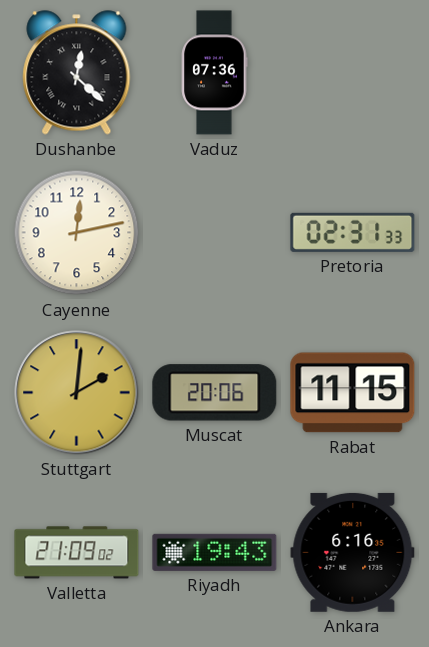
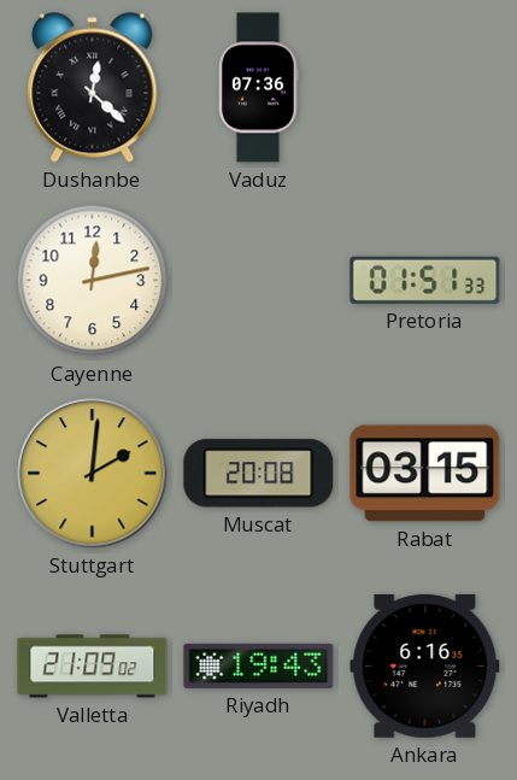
Pretoria: 02:31 -> 01:51 (425, 280)
Muscat: 20:06 -> 20:08 (259, 474)
Rabat: 11:15 -> 03:15 (425, 474)
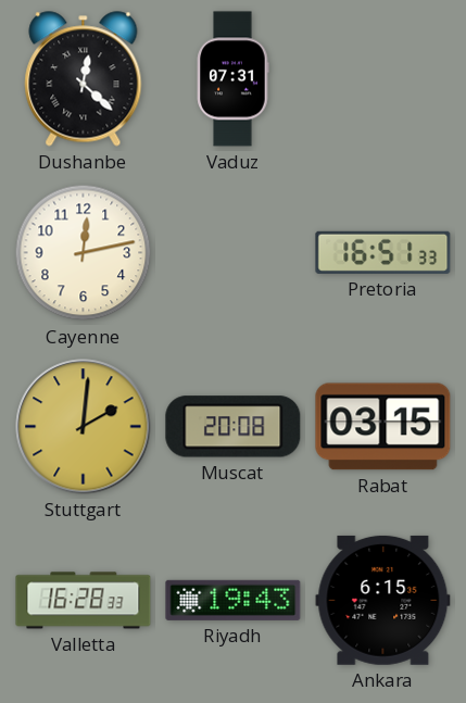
Vaduz: 07:36 -> 07:31 (232, 79)
Pretoria: 01:51 -> 16:51 (383, 252)
Valletta: 21:09 -> 16:28 (84, 601)
Ankara: 6:16 -> 6:15 (383, 600)
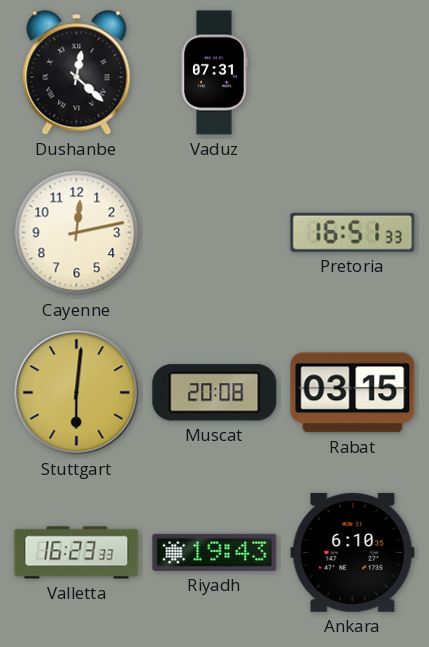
Stuttgart: 2:01 -> 6:01 (77, 393)
Valletta: 16:28 -> 16:23 (77, 553)
Ankara: 6:15 -> 6:10 (353, 552)
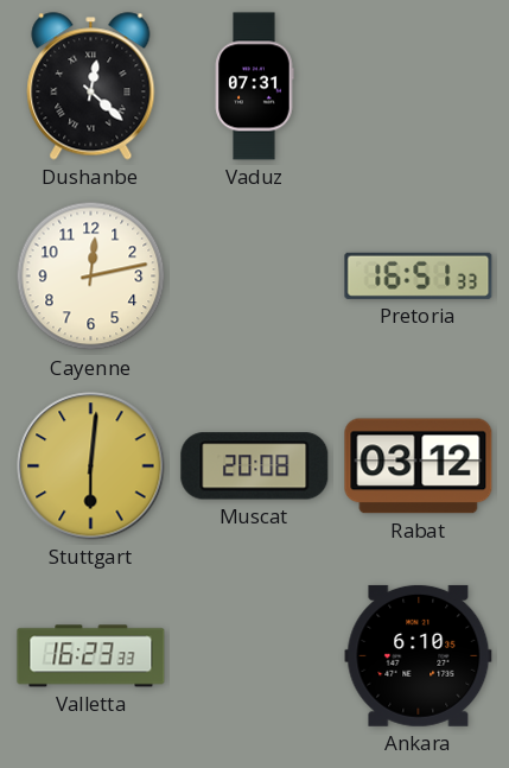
Rabat: 03:15 -> 03:12 (419, 466)
Riyadh: 19:43 -> none (215, 552)
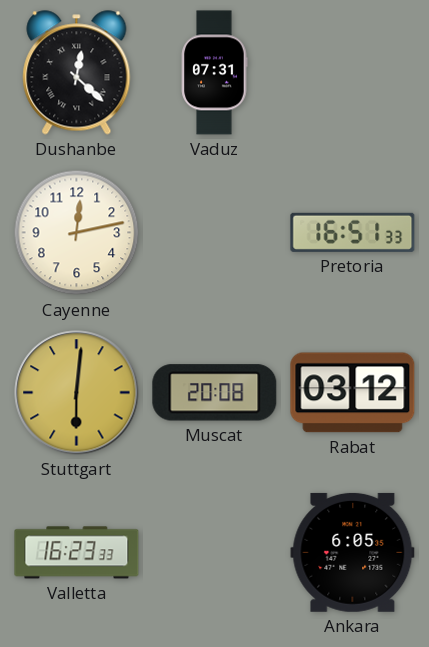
Ankara: 6:10 -> 6:05 (353, 552)
